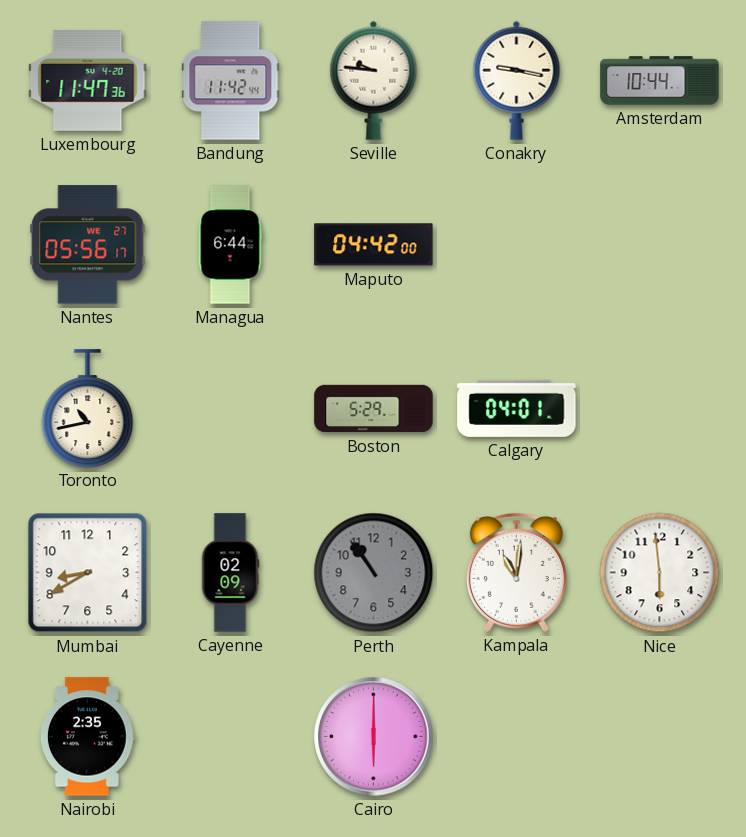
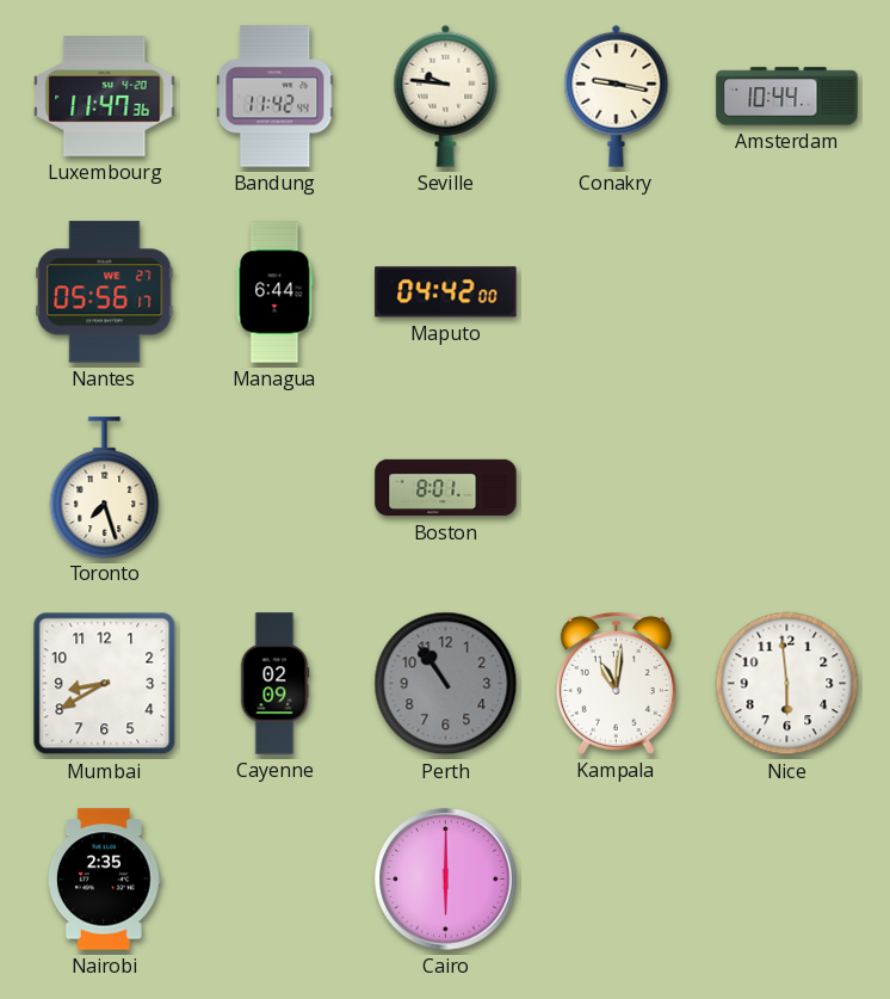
Toronto: 10:43 -> 7:27 (105, 487)
Boston: 5:29 -> 8:01 (446, 488)
Calgary: 04:01 -> none (517, 408)
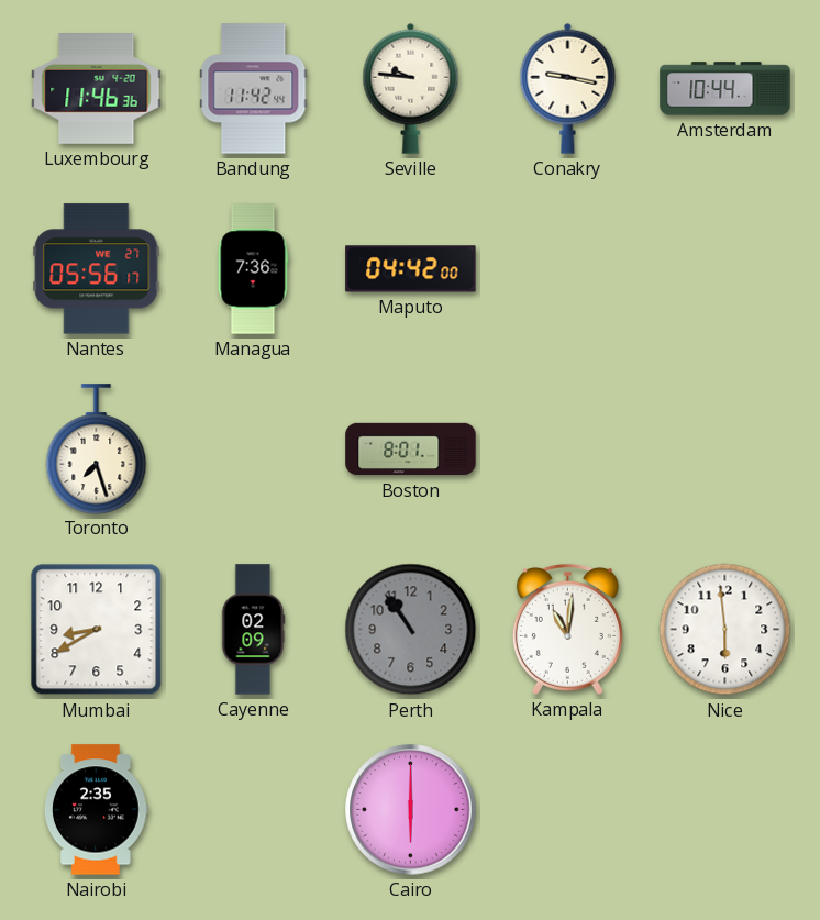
Luxembourg: 11:47 -> 11:46 (97, 89)
Managua: 6:44 -> 7:36 (253, 269)
